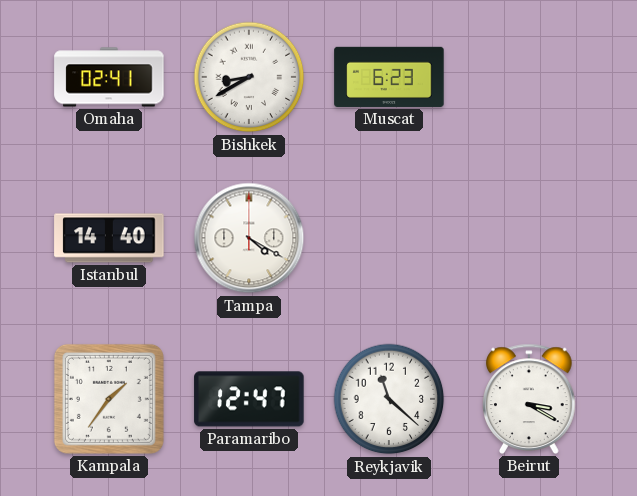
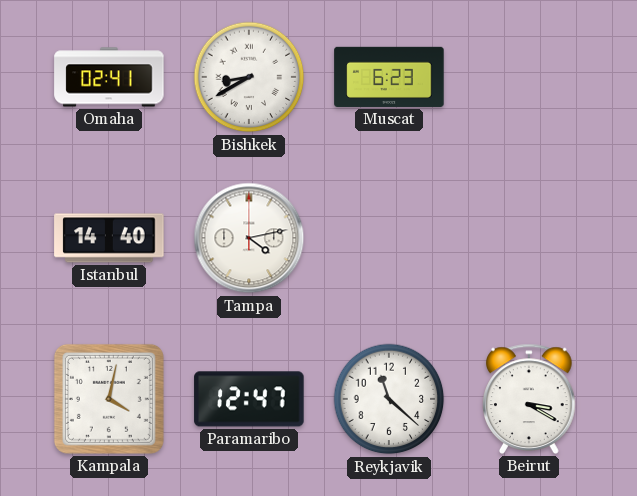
Tampa: 4:20 -> 4:13 (249, 238)
Kampala: 1:36 -> 4:02 (109, 399)
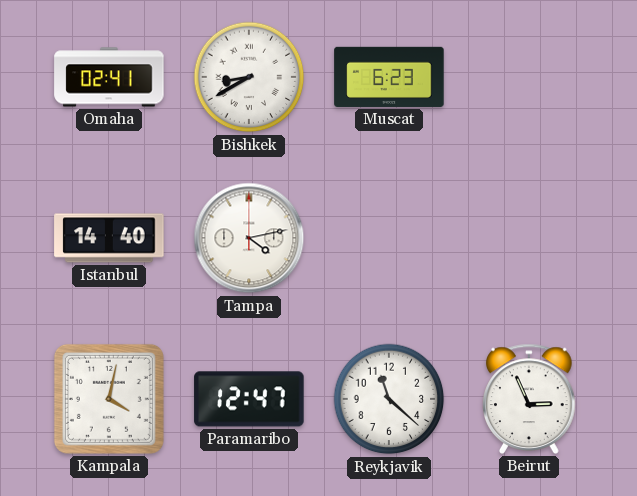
Beirut: 3:20 -> 2:56 (530, 399)
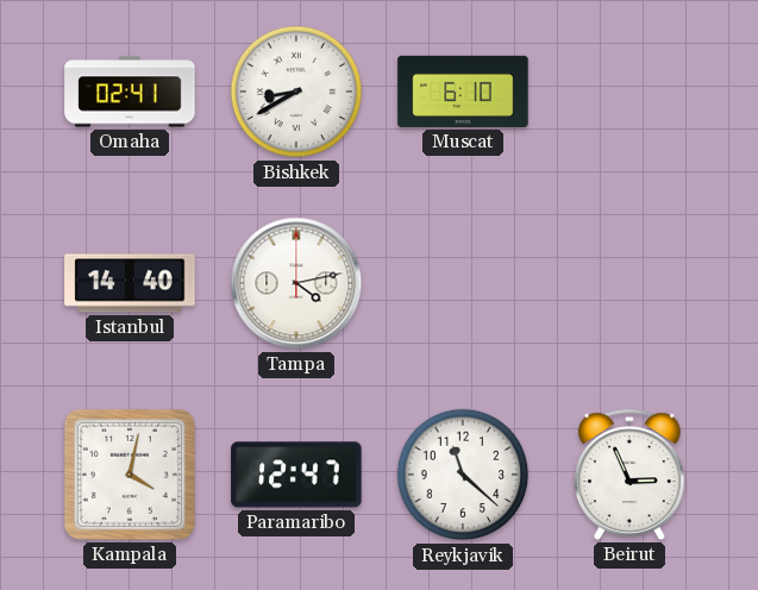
Muscat: 6:23 -> 6:10 (463, 92)
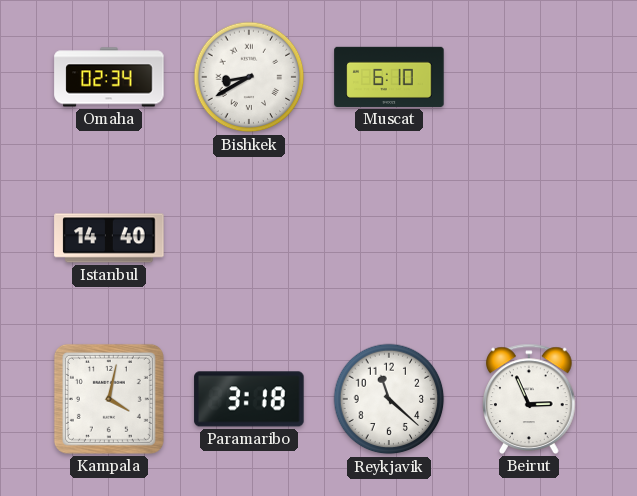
Omaha: 02:41 -> 02:34 (109, 77)
Tampa: 4:13 -> none (296, 283)
Paramaribo: 12:47 -> 3:18 (249, 399)
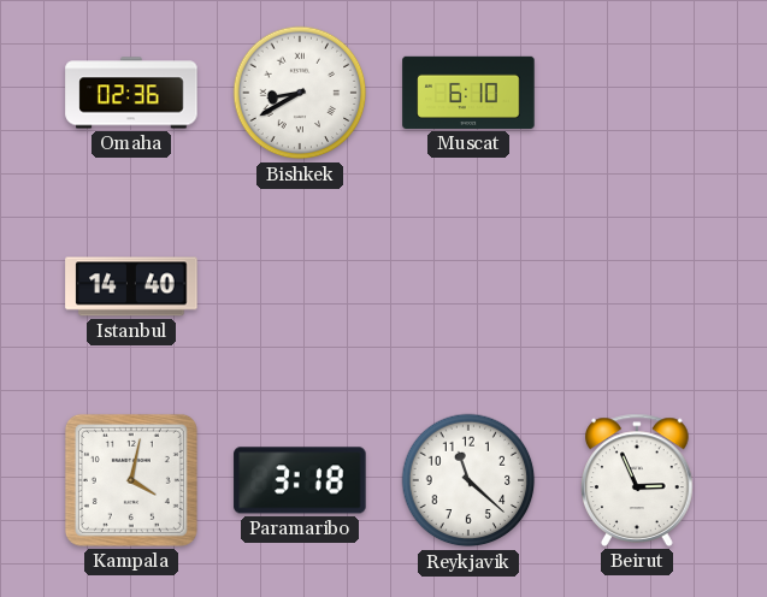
Omaha: 02:34 -> 02:36 (131, 93)
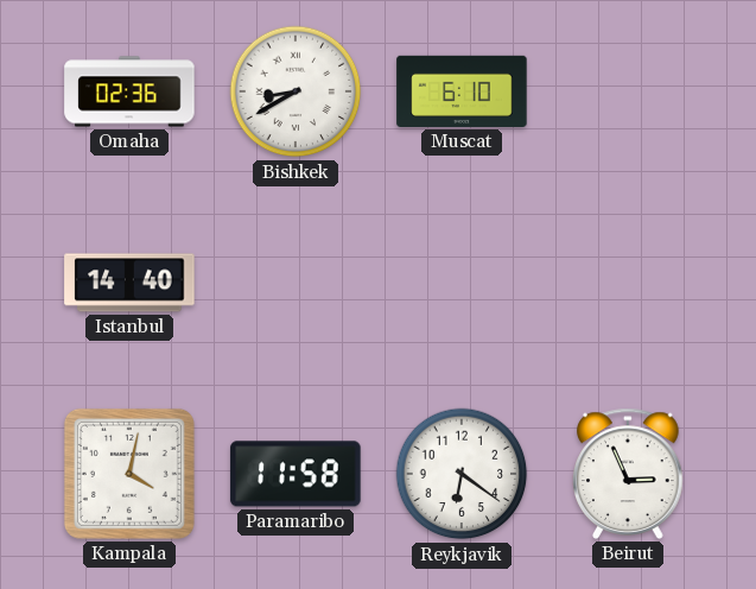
Paramaribo: 3:18 -> 11:58 (296, 474)
Reykjavik: 11:22 -> 6:21 (462, 474)
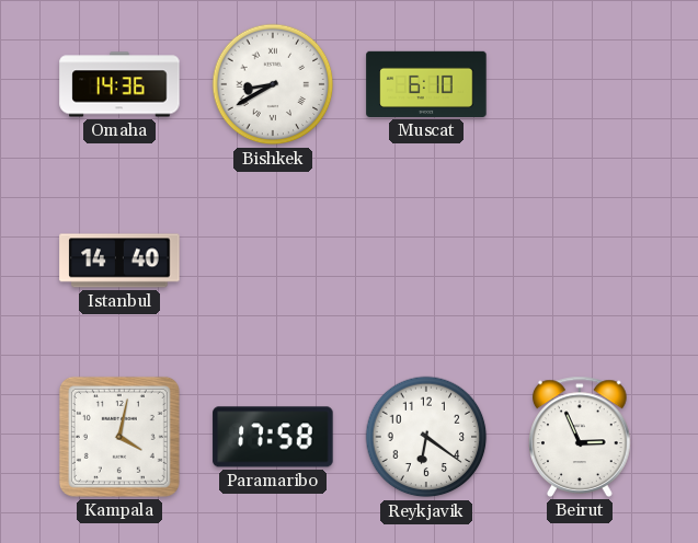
Omaha: 02:36 -> 14:36 (119, 84)
Paramaribo: 11:58 -> 17:58 (273, 437)
